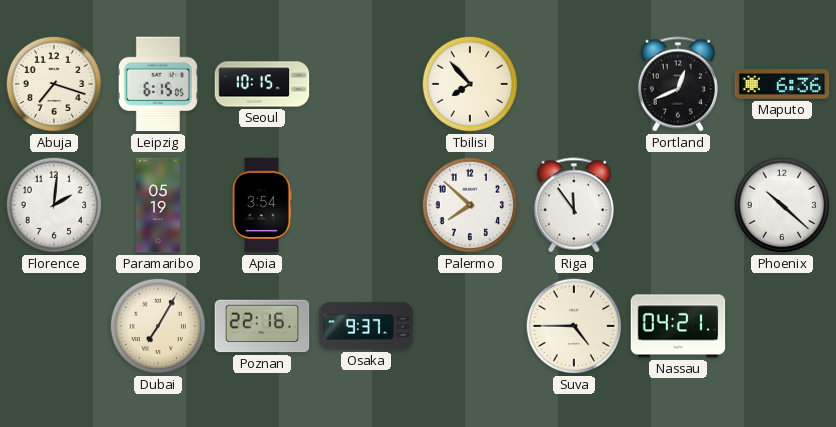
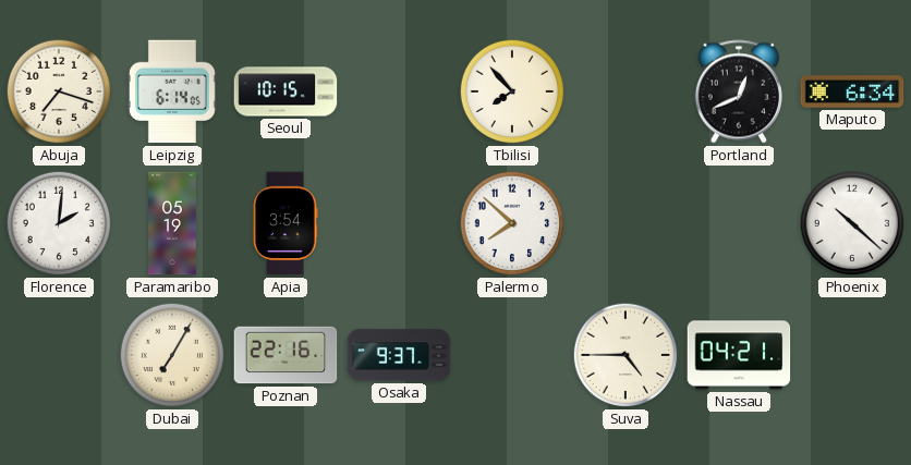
Leipzig: 6:15 -> 6:14 (172, 91)
Maputo: 6:36 -> 6:34 (852, 91)
Riga: 11:54 -> none (574, 205)
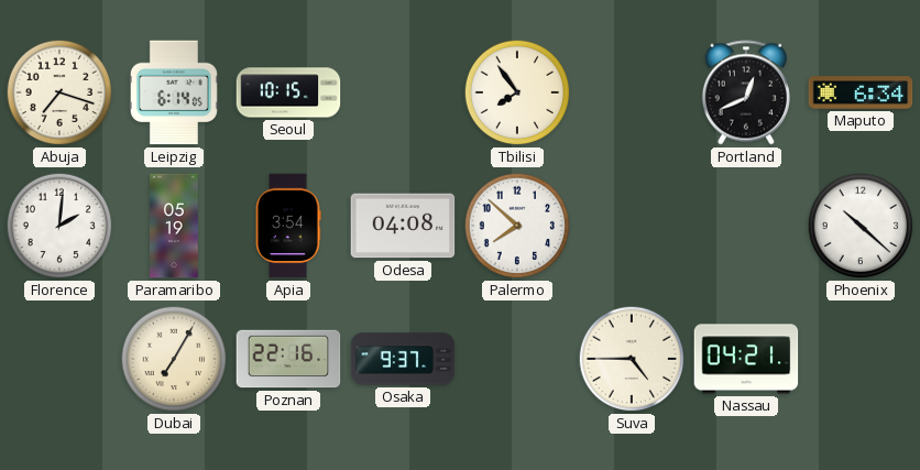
Tbilisi: 7:53 -> 7:54 (517, 92)
Odesa: none -> 04:08 (403, 226)
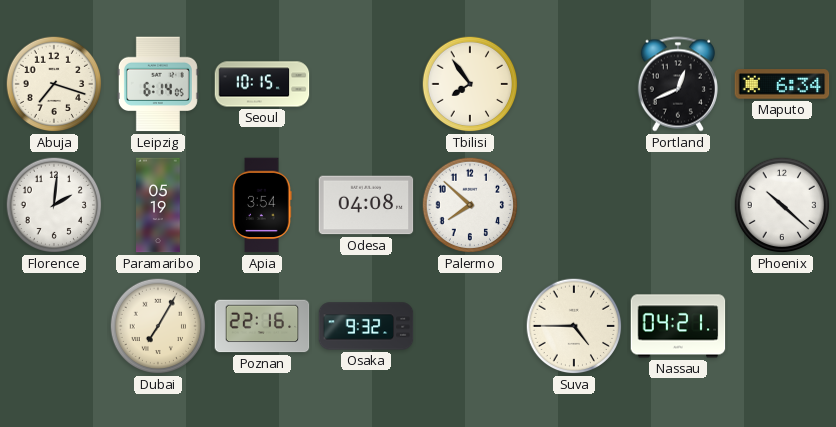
Osaka: 9:37 -> 9:32 (366, 326)
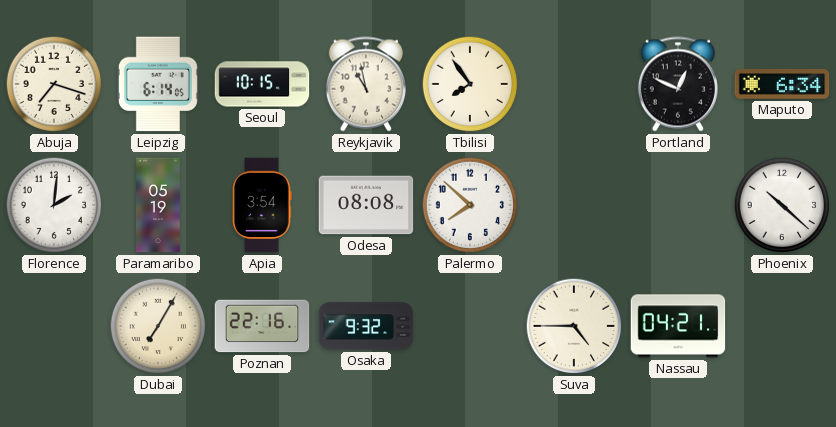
Reykjavik: none -> 10:58 (366, 84)
Portland: 12:41 -> 12:49 (678, 84)
Odesa: 04:08 -> 08:08 (366, 205)
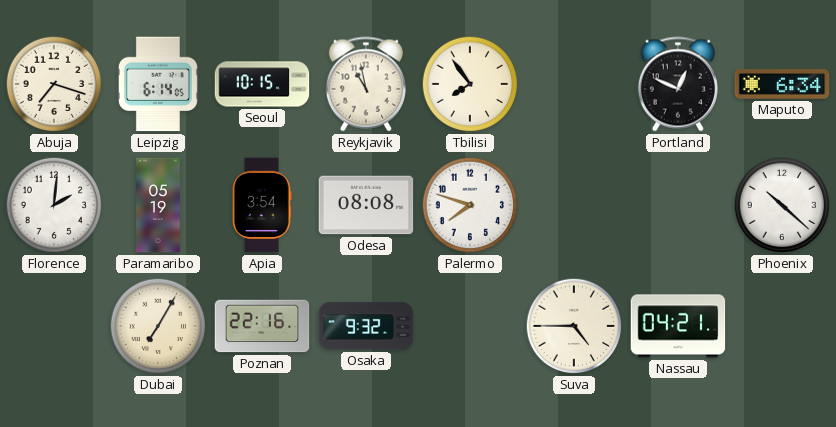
Palermo: 7:52 -> 7:48 (470, 205)
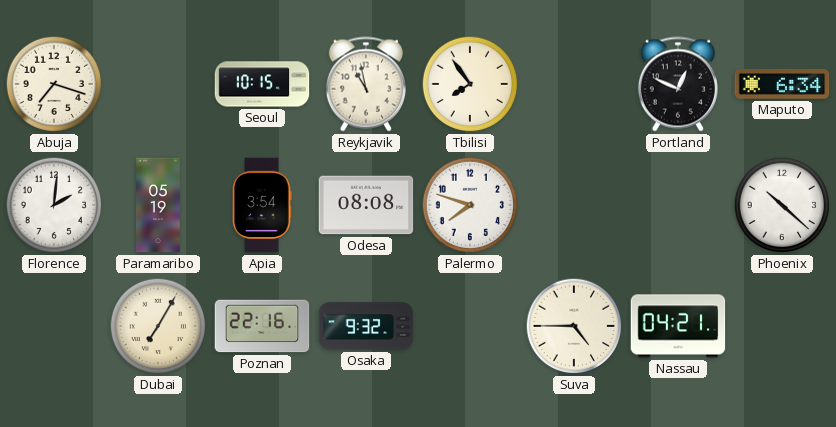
Leipzig: 6:14 -> none (158, 84)
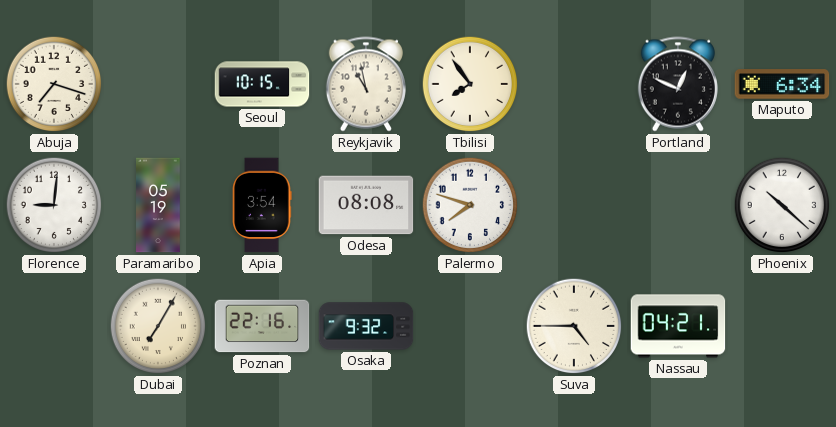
Florence: 2:01 -> 9:01 (54, 205)
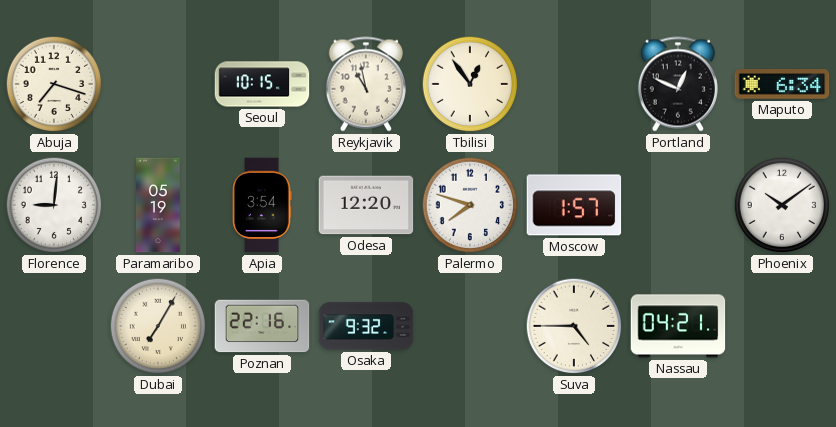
Tbilisi: 7:54 -> 12:54 (470, 84)
Odesa: 08:08 -> 12:20 (366, 205)
Moscow: none -> 1:57 (574, 205)
Phoenix: 10:22 -> 10:09 (782, 205)
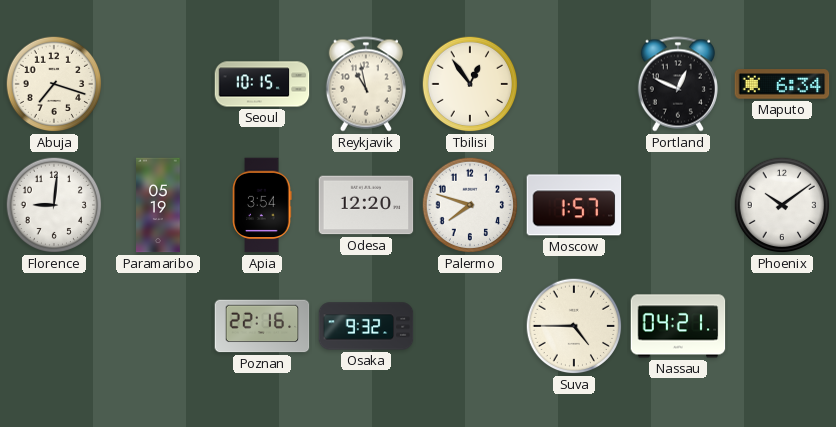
Dubai: 7:05 -> none (158, 326)
